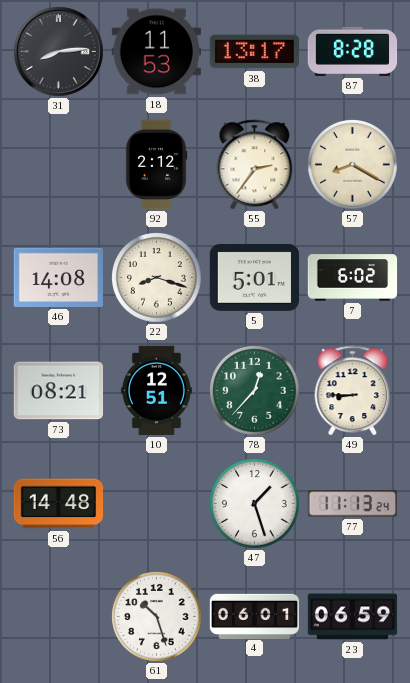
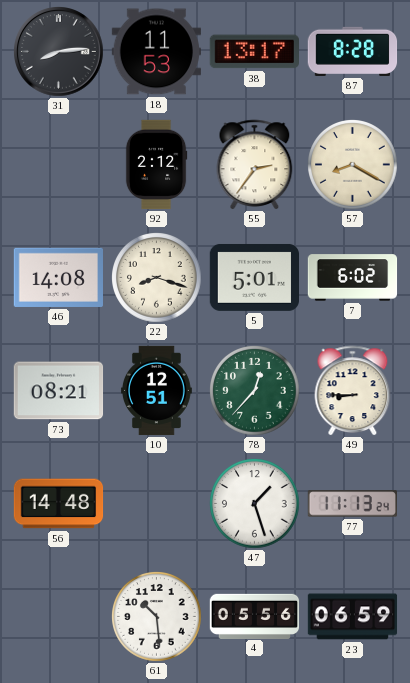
61: 10:27 -> 10:29 (157, 617)
4: 06:01 -> 05:56 (255, 616)
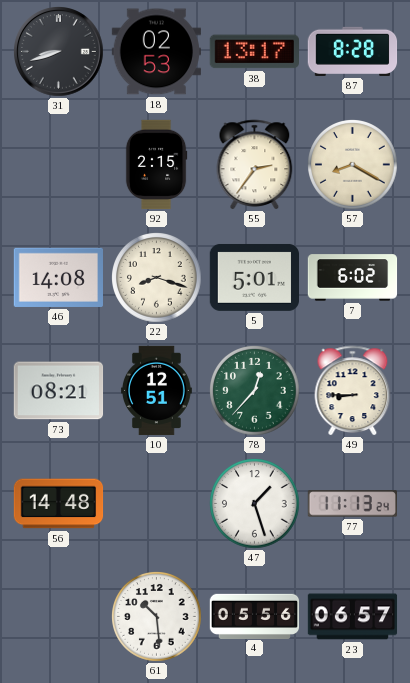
31: 8:14 -> 8:42 (59, 52)
18: 11:53 -> 02:53 (156, 52)
92: 2:12 -> 2:15 (156, 165)
23: 06:59 -> 06:57 (353, 617)
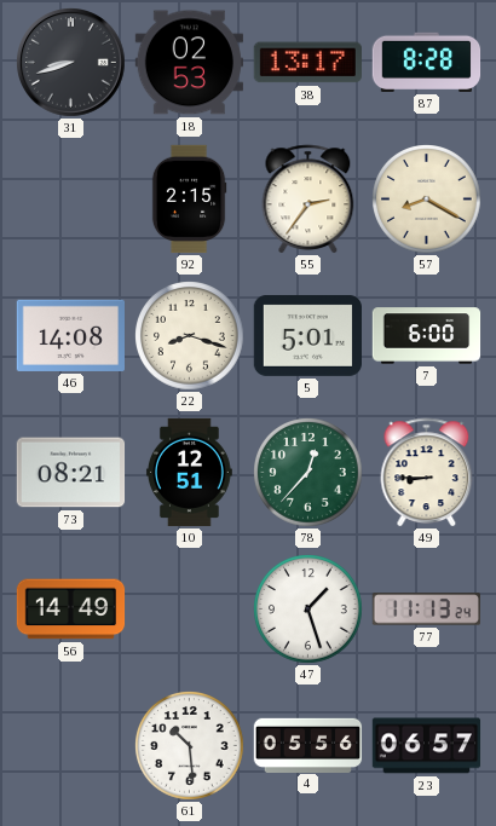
7: 6:02 -> 6:00 (427, 336)
56: 14:48 -> 14:49 (71, 610)
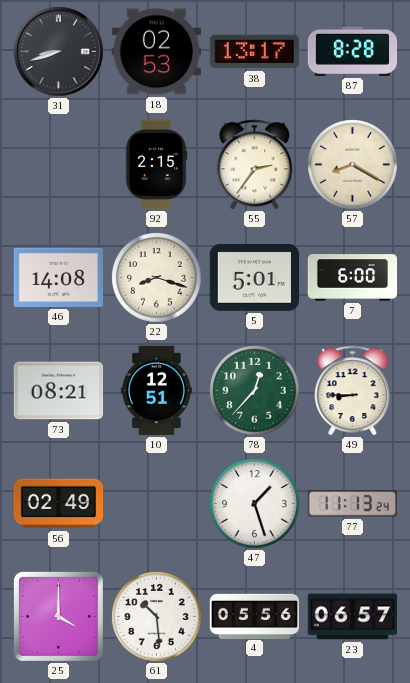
56: 14:49 -> 02:49 (59, 504)
25: none -> 4:00 (58, 616)
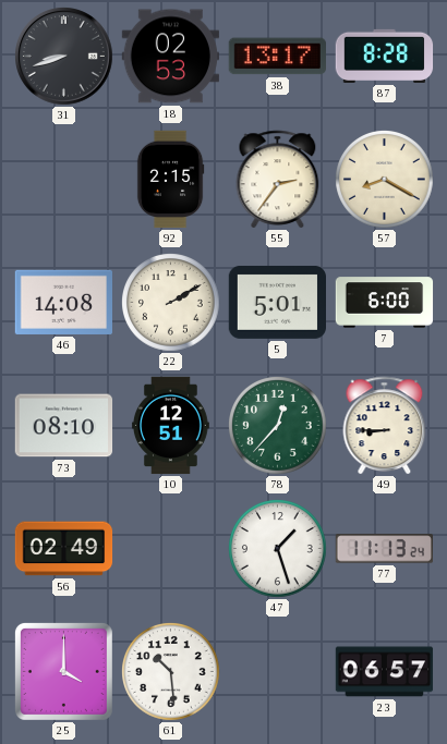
22: 8:18 -> 2:10 (171, 303)
73: 08:21 -> 08:10 (64, 426)
4: 05:56 -> none (255, 616)
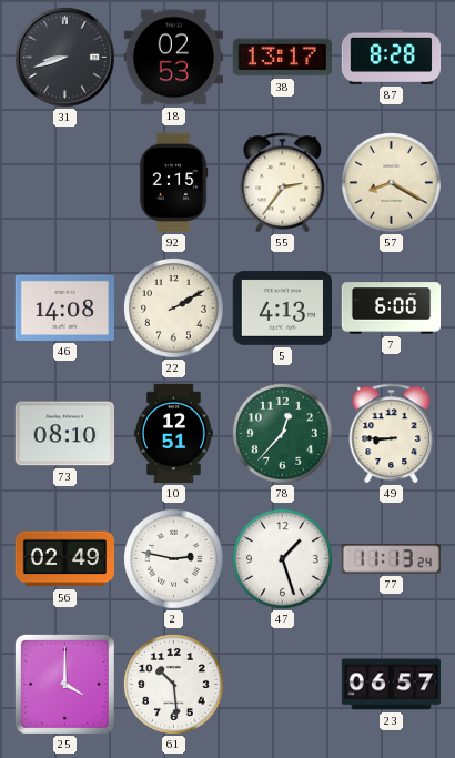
5: 5:01 -> 4:13 (283, 307)
2: none -> 2:47 (174, 559)
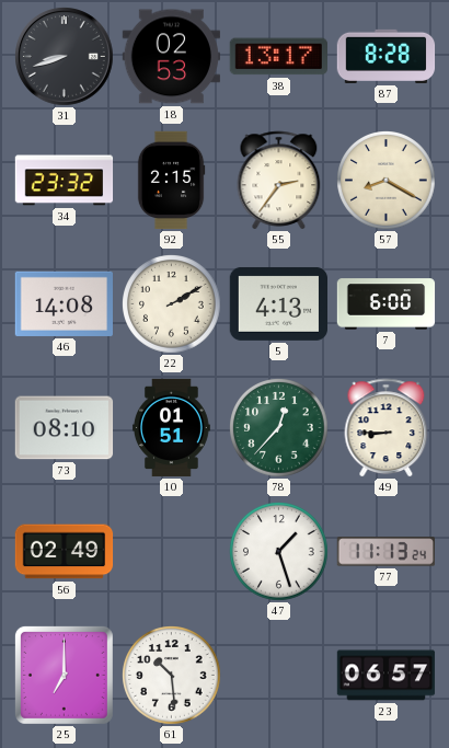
34: none -> 23:32 (65, 181)
10: 12:51 -> 01:51 (171, 428)
2: 2:47 -> none (174, 559)
25: 4:00 -> 7:00 (64, 675)
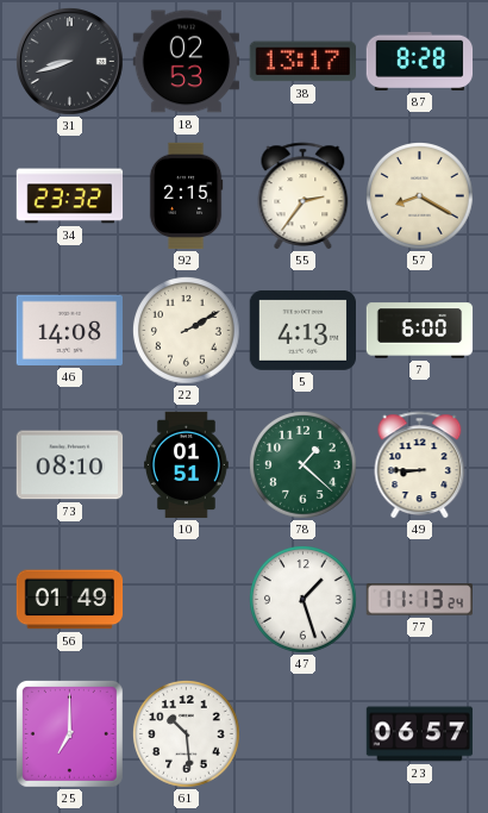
78: 12:37 -> 1:22 (304, 465)
56: 02:49 -> 01:49 (70, 600)
